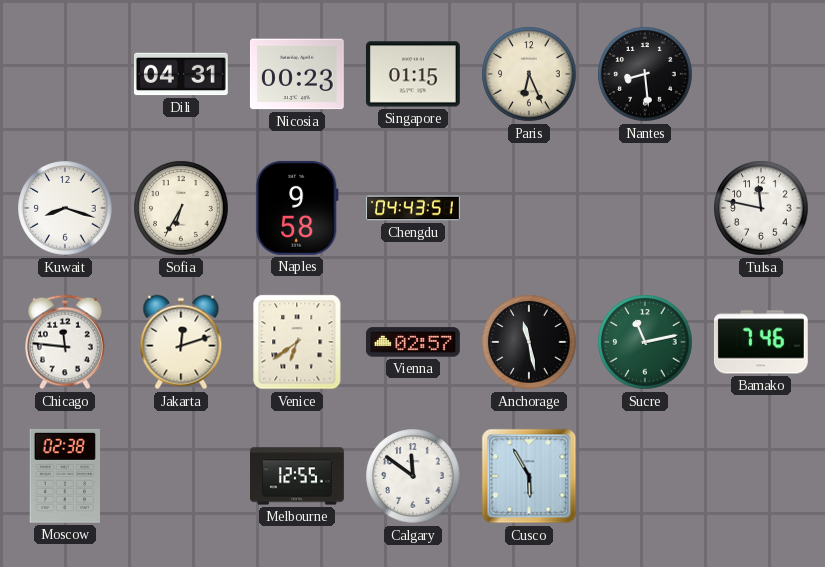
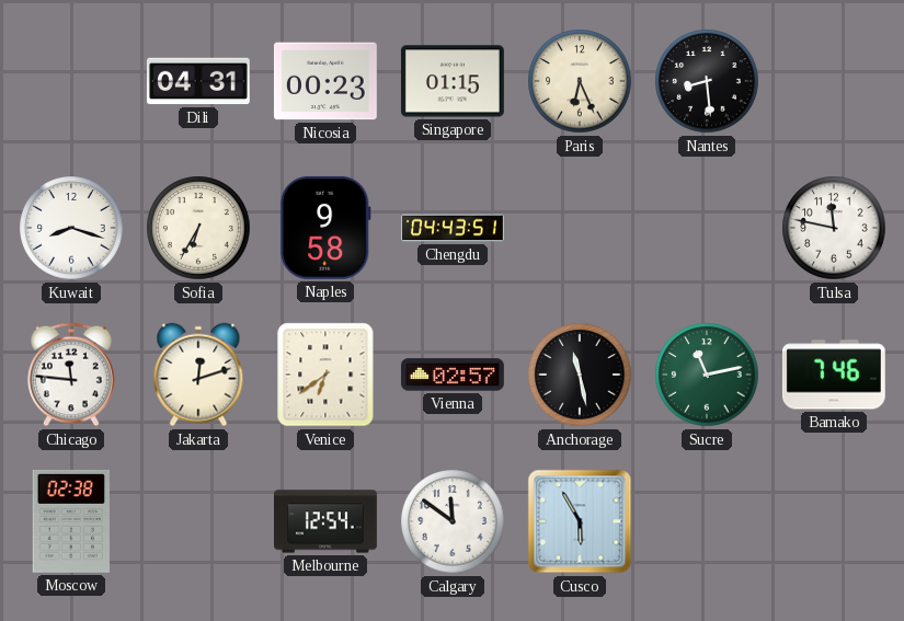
Melbourne: 12:55 -> 12:54 (327, 521)
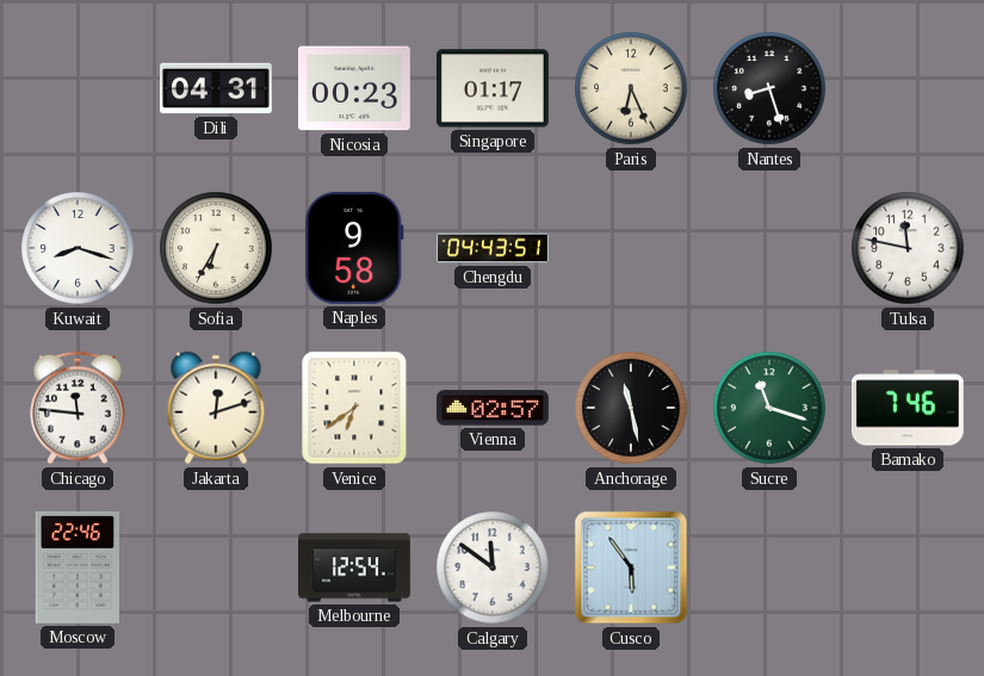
Singapore: 01:15 -> 01:17 (493, 88)
Nantes: 8:29 -> 8:27 (769, 88)
Sucre: 11:13 -> 11:18 (769, 408)
Moscow: 02:38 -> 22:46 (76, 568)
Cusco: 5:55 -> 5:54 (631, 568)
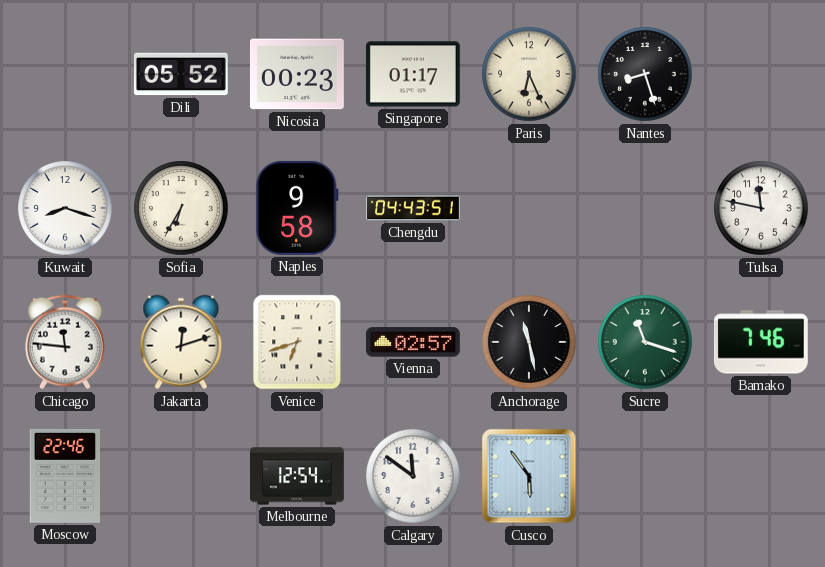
Dili: 04:31 -> 05:52 (181, 74)
Venice: 6:39 -> 6:42 (297, 342)
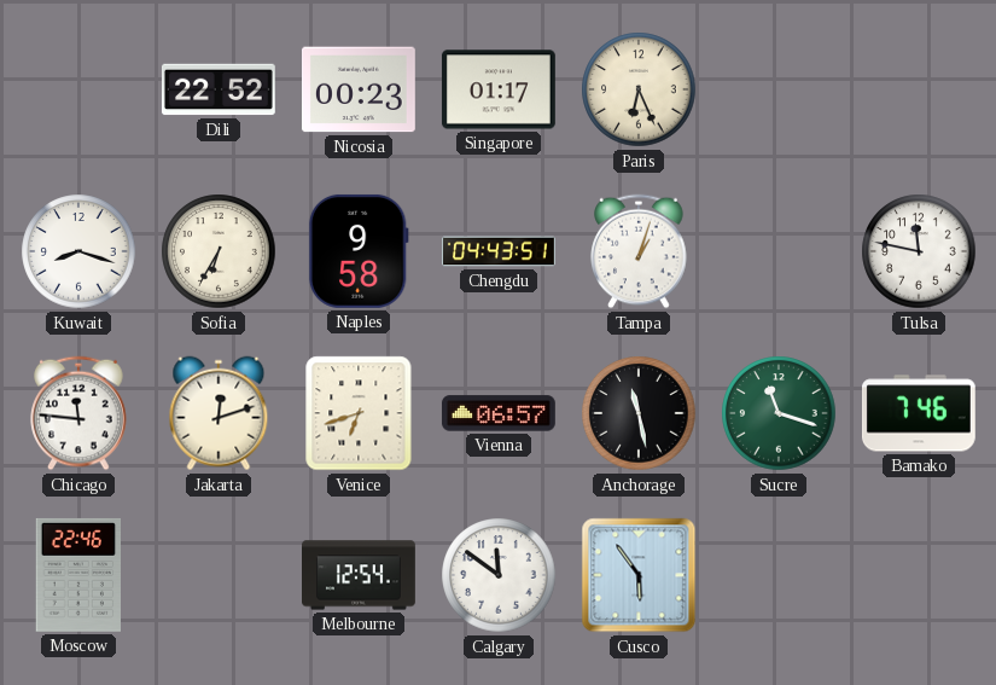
Dili: 05:52 -> 22:52 (219, 89)
Nantes: 8:27 -> none (645, 74)
Tampa: none -> 1:03 (639, 251)
Vienna: 02:57 -> 06:57 (499, 413)
